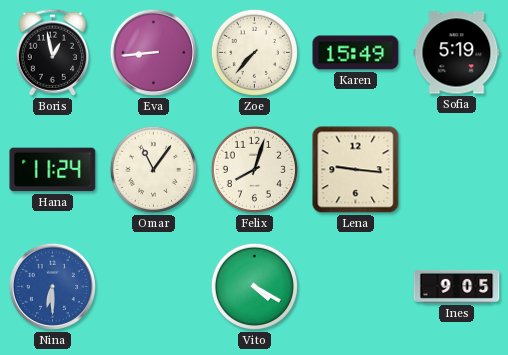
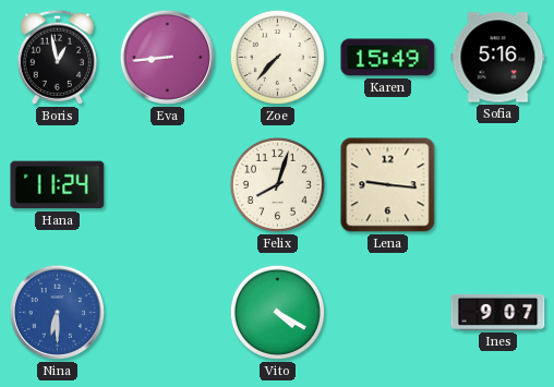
Sofia: 5:19 -> 5:16 (498, 58)
Omar: 11:06 -> none (153, 169)
Ines: 9:05 -> 9:07 (498, 312)
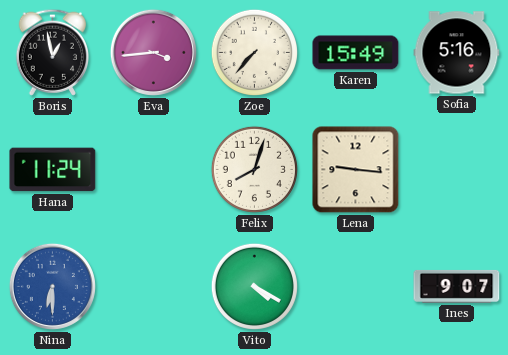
Eva: 8:44 -> 3:44 (153, 52)
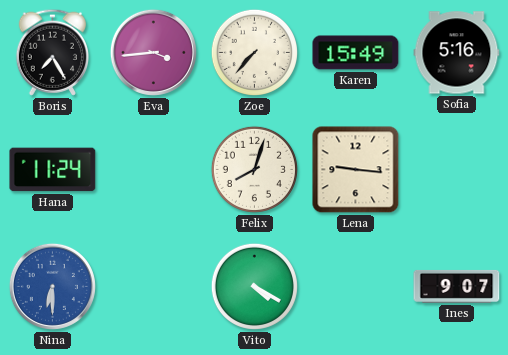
Boris: 12:58 -> 7:25 (52, 52)
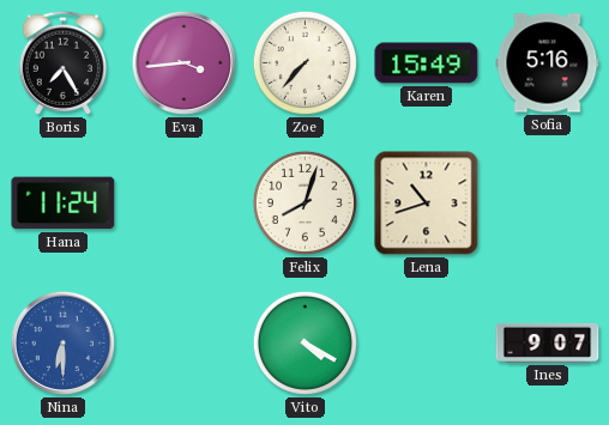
Lena: 9:16 -> 10:42 (427, 204)
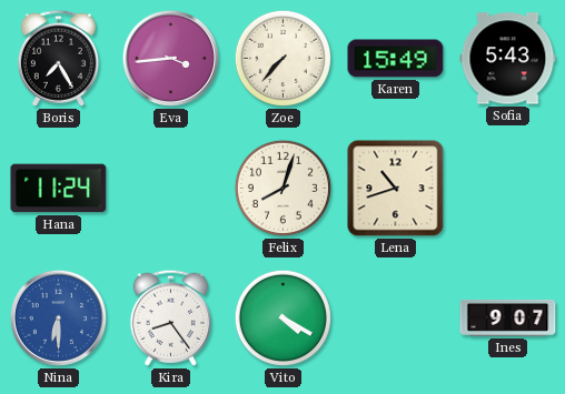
Sofia: 5:16 -> 5:43 (508, 59)
Kira: none -> 8:24 (170, 317)
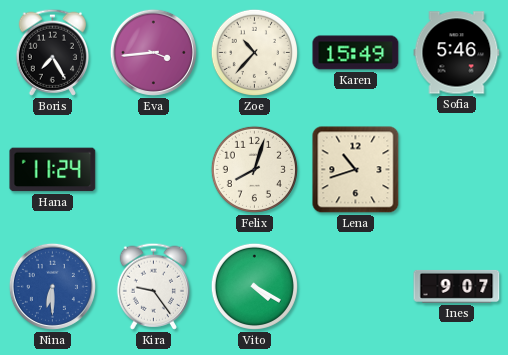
Zoe: 7:37 -> 10:37 (254, 52)
Sofia: 5:43 -> 5:46 (457, 53)
Kira: 8:24 -> 9:24 (153, 286)
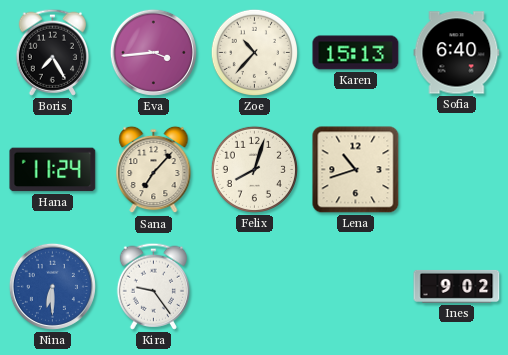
Karen: 15:49 -> 15:13 (356, 53)
Sofia: 5:46 -> 6:40 (457, 53)
Sana: none -> 7:07 (154, 170)
Vito: 4:20 -> none (254, 286)
Ines: 9:07 -> 9:02 (457, 286)
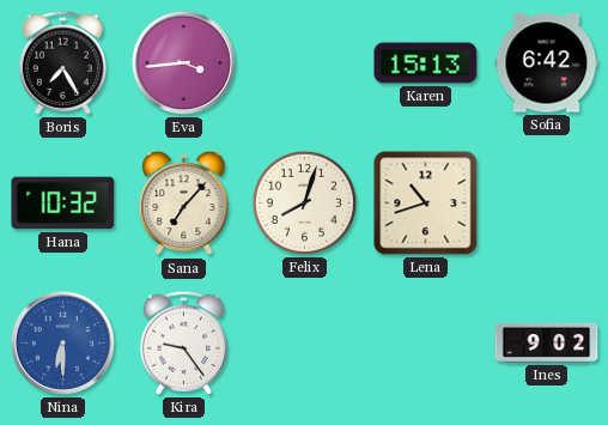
Zoe: 10:37 -> none (254, 52)
Sofia: 6:40 -> 6:42 (547, 63)
Hana: 11:24 -> 10:32 (63, 204)
